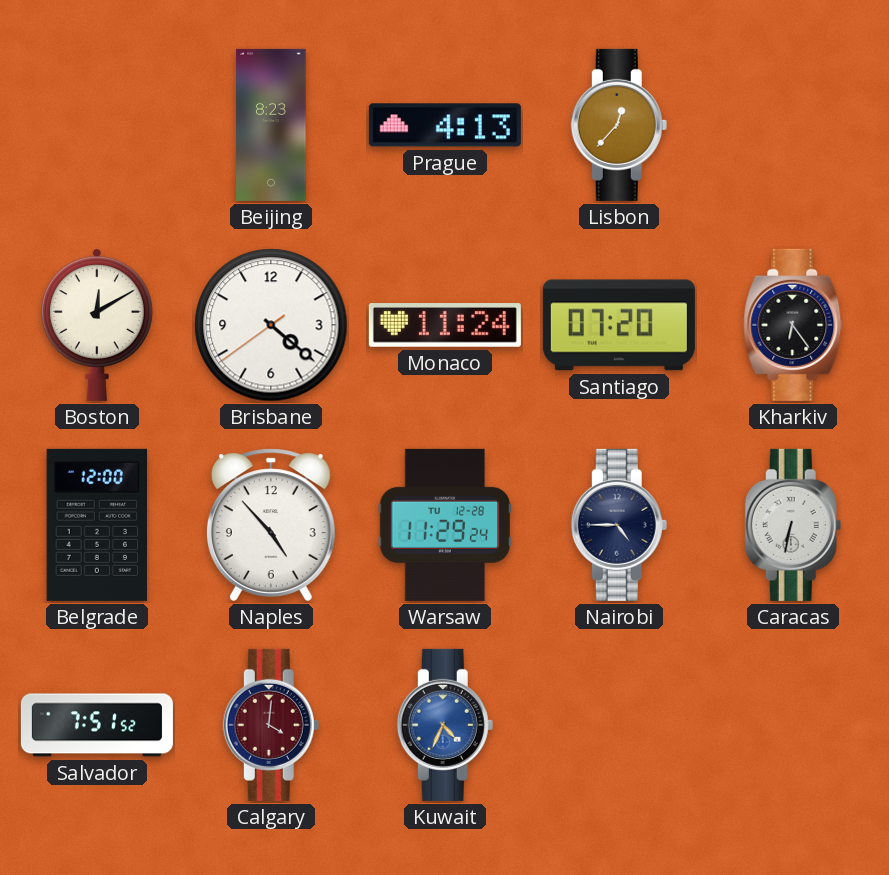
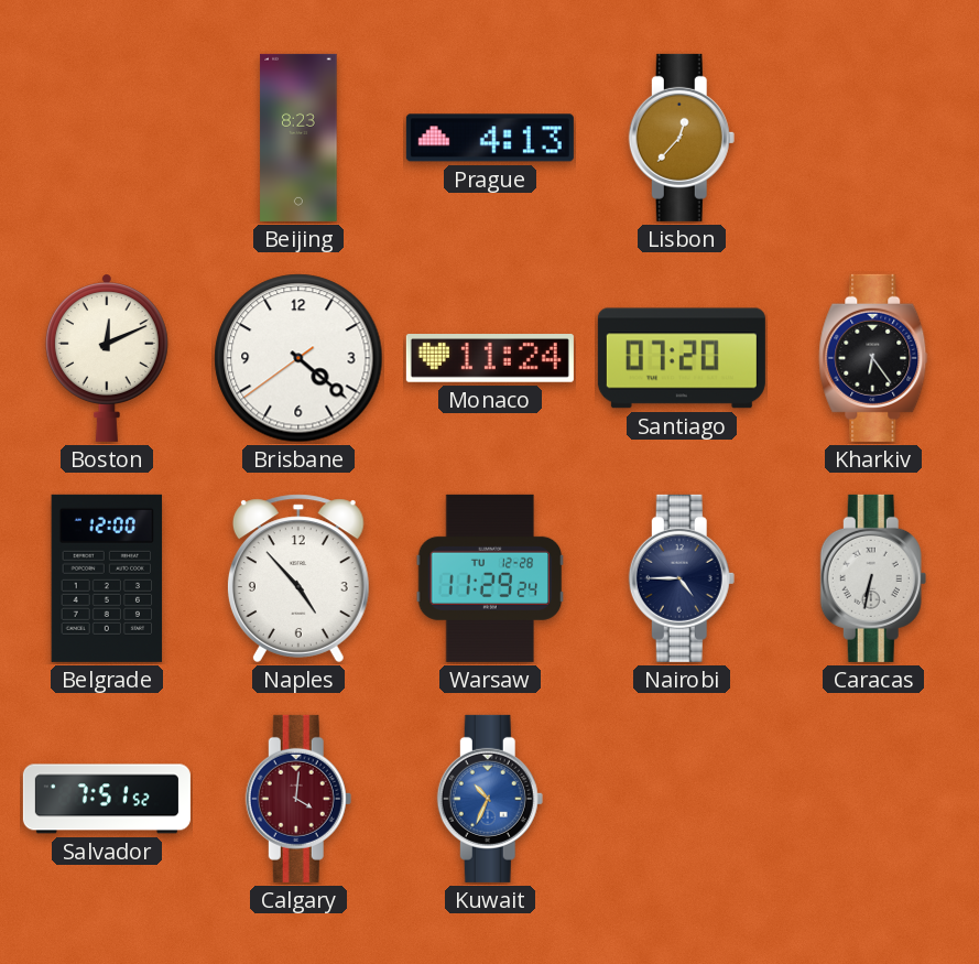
Boston: 12:10 -> 12:11 (107, 358)
Kuwait: 4:34 -> 10:34 (490, 799)
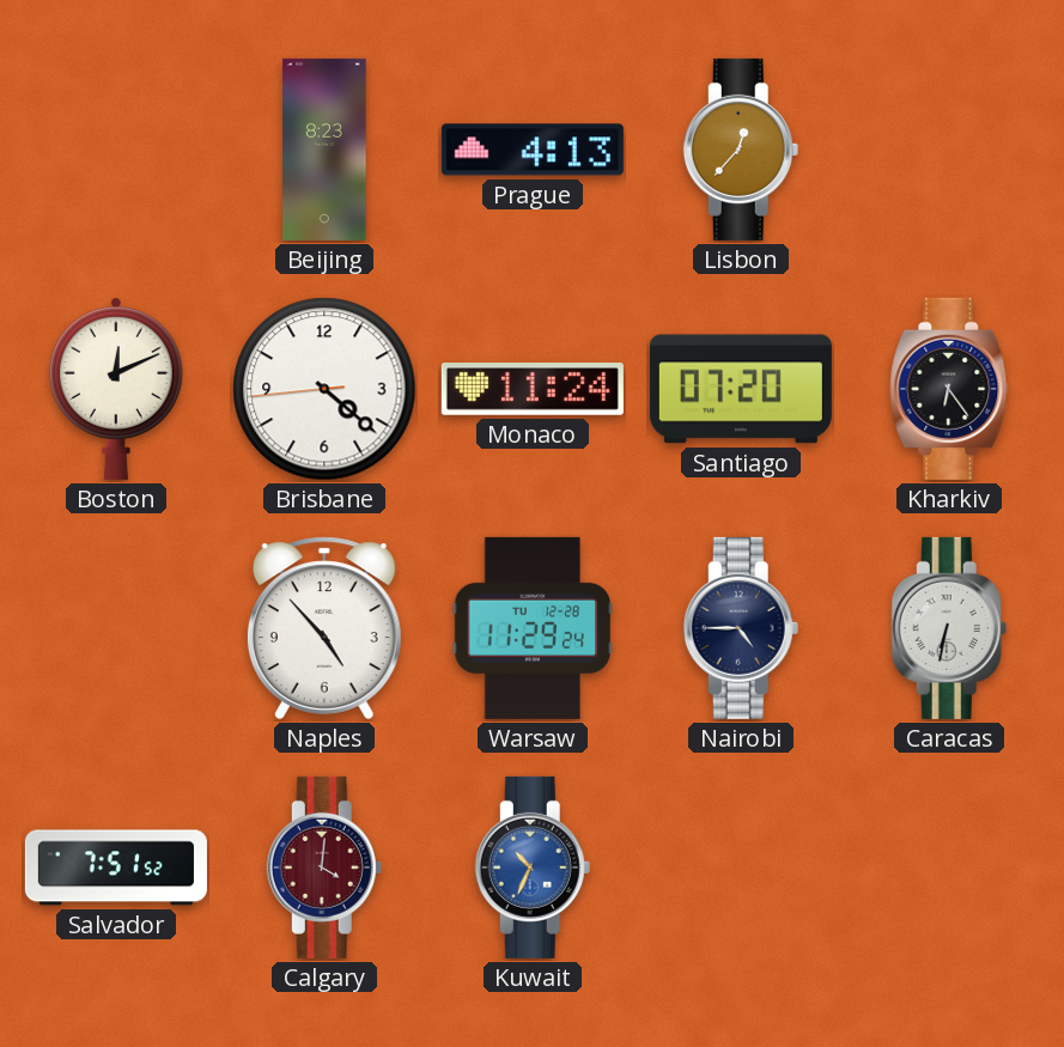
Brisbane: 4:21:39 -> 4:21:44 (324, 389)
Belgrade: 12:00 -> none (107, 578)
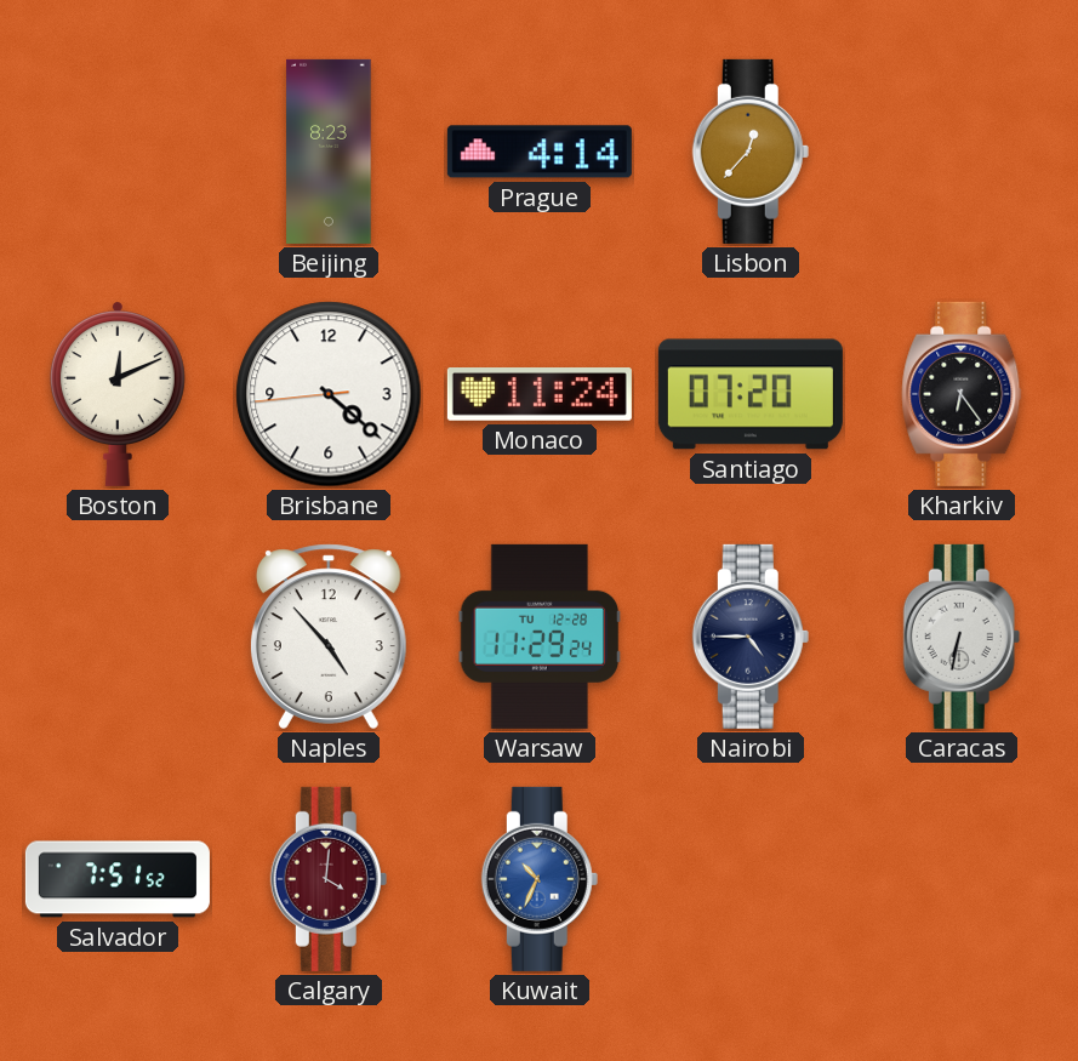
Prague: 4:13 -> 4:14 (540, 152)
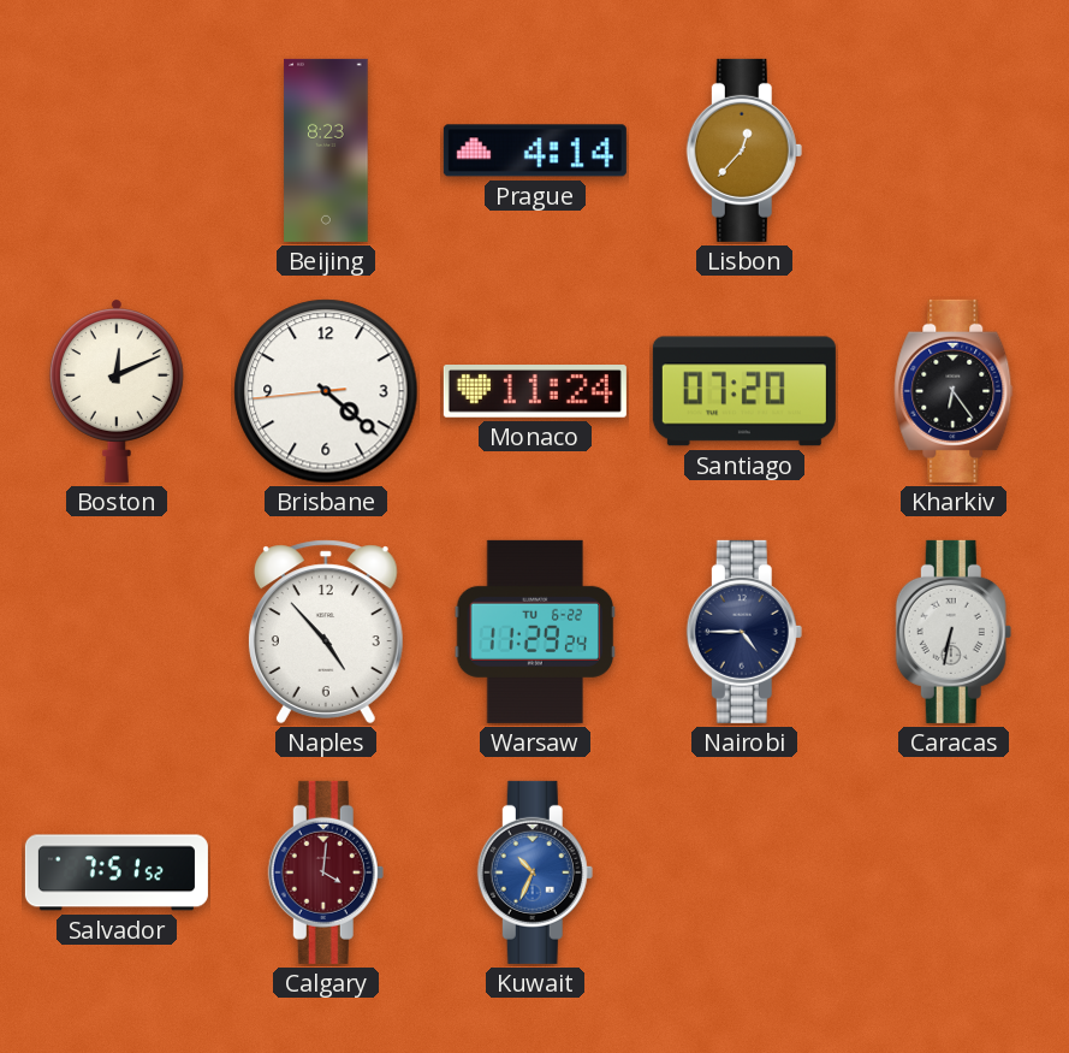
Warsaw date: TU 12-28 -> TU 6-22 (535, 632)
